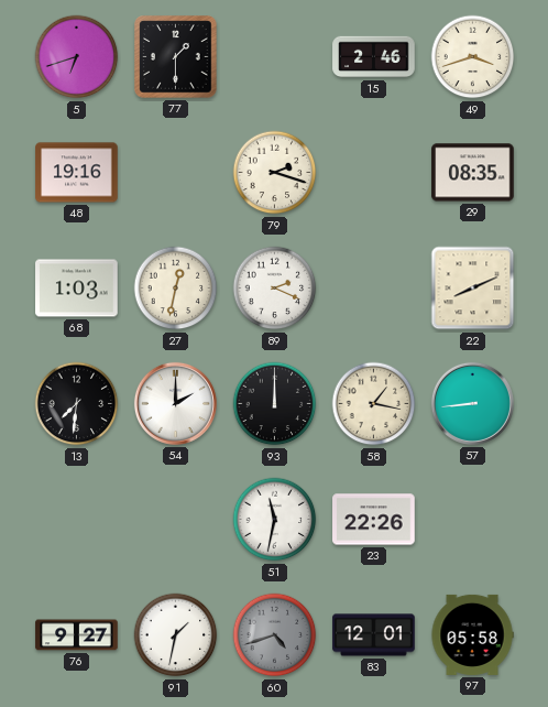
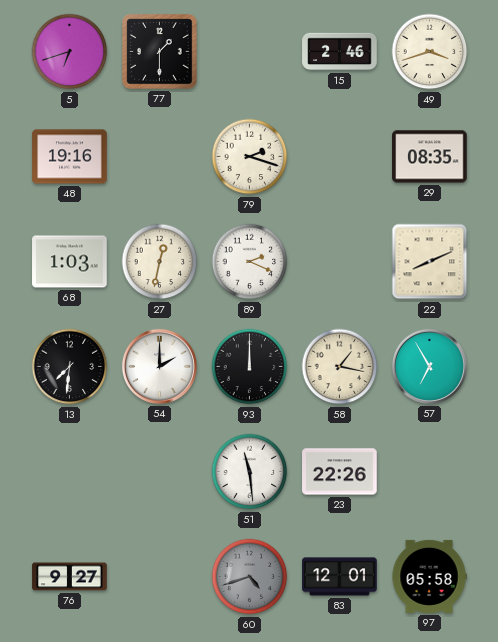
57: 8:44 -> 6:55 (429, 366)
51: 11:32 -> 11:29 (250, 472)
91: 1:32 -> none (176, 635)
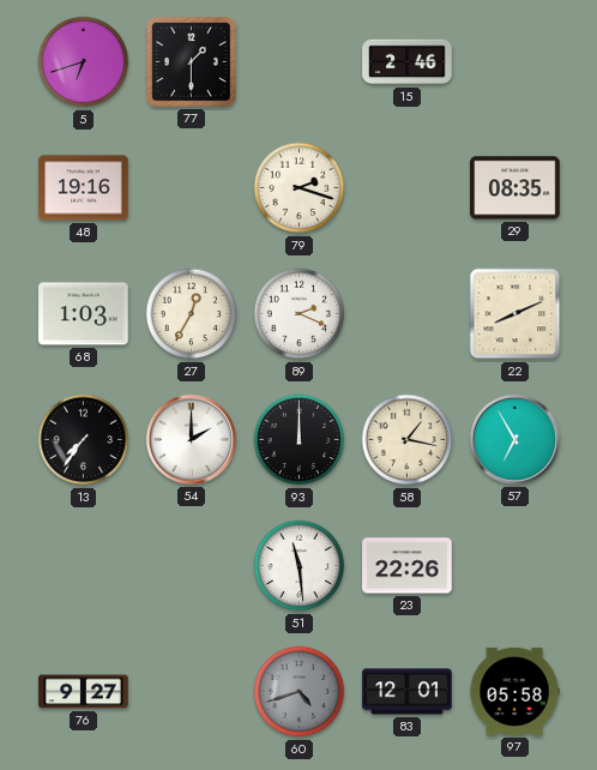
49: 3:42 -> none (430, 52)
27: 12:32 -> 12:35 (192, 314)
13: 7:31 -> 7:36 (84, 440)
